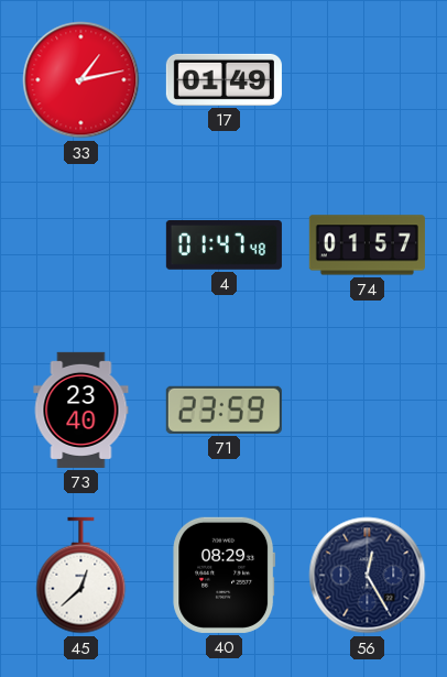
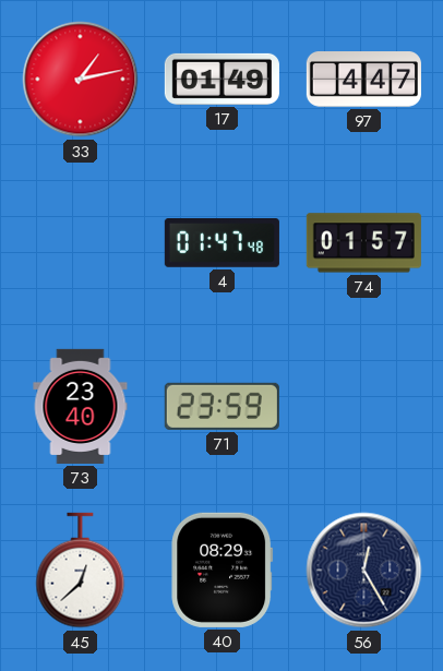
97: none -> 4:47 (363, 80)
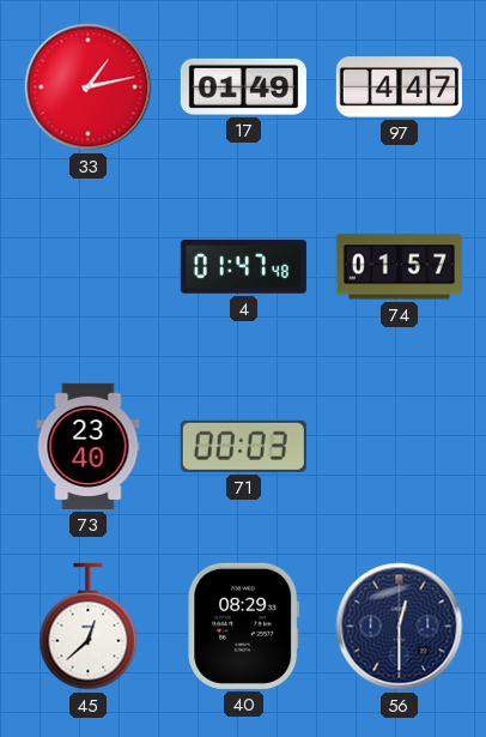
71: 23:59 -> 00:03 (243, 446)
56: 12:25 -> 12:30 (400, 627)
